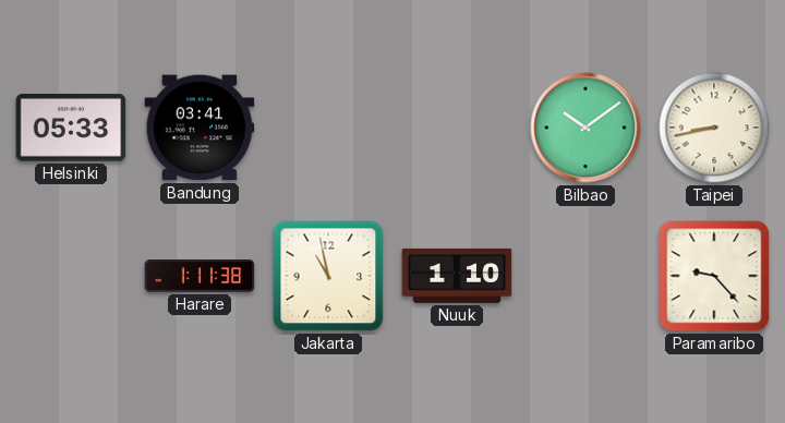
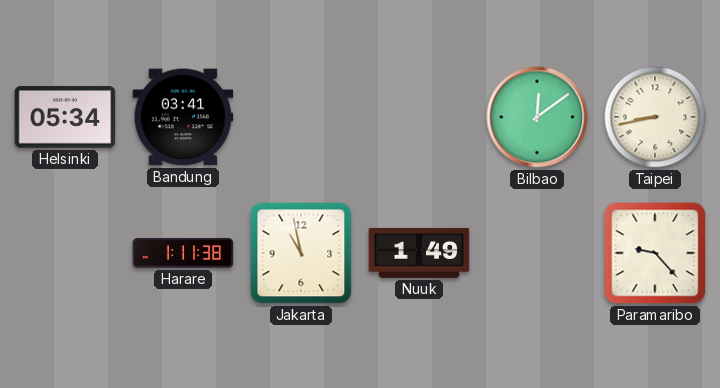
Helsinki: 05:33 -> 05:34 (65, 117)
Bilbao: 10:09 -> 12:09 (537, 117)
Nuuk: 1:10 -> 1:49 (419, 253)
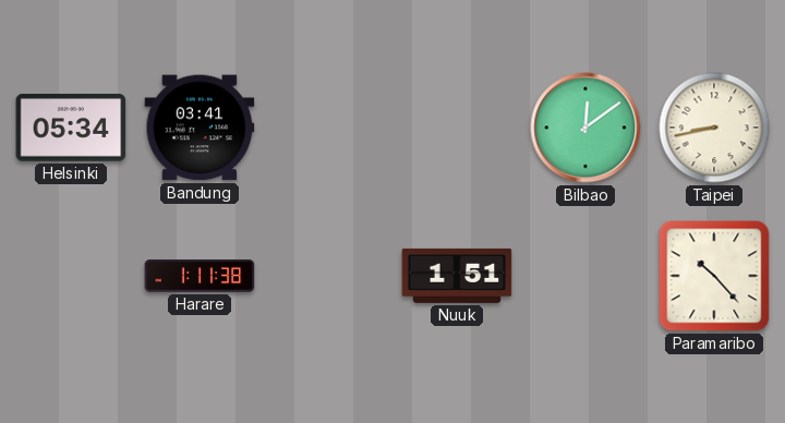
Jakarta: 10:58 -> none (301, 253)
Nuuk: 1:49 -> 1:51 (457, 276)
Paramaribo: 9:23 -> 10:23 (714, 276)
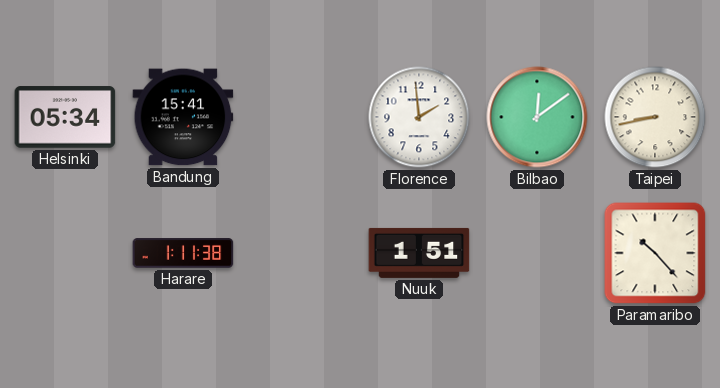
Bandung: 03:41 -> 15:41 (183, 117)
Florence: none -> 1:59 (419, 117)
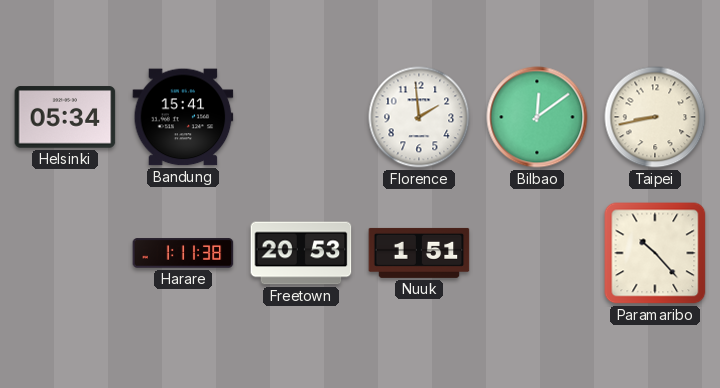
Freetown: none -> 20:53 (301, 253)
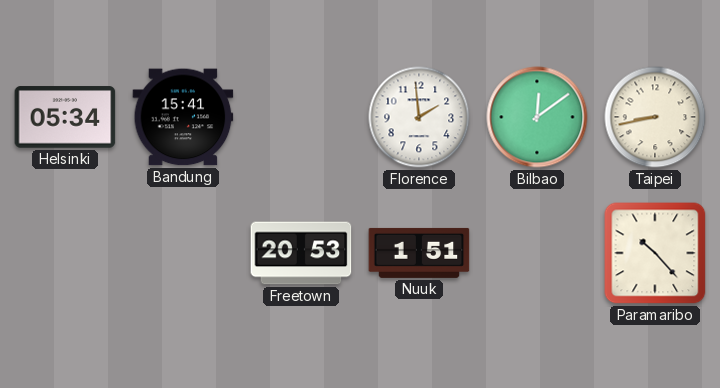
Harare: 1:11 -> none (183, 253)
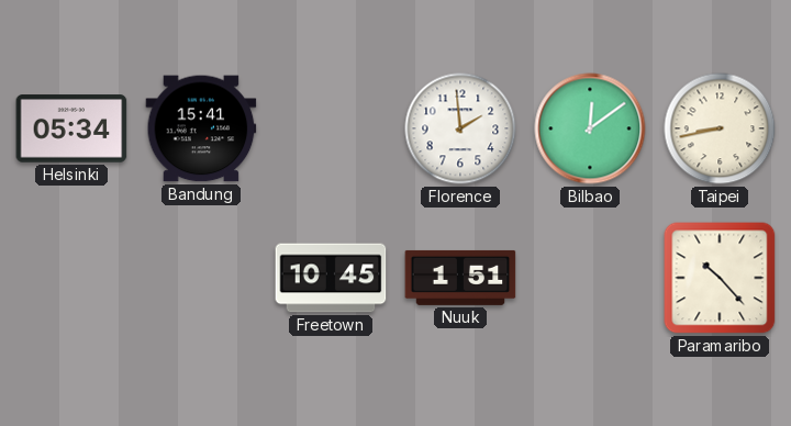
Freetown: 20:53 -> 10:45 (331, 278)
